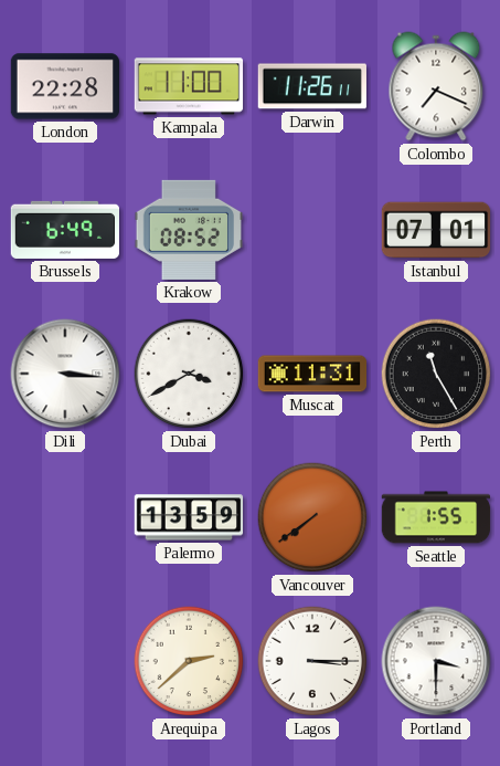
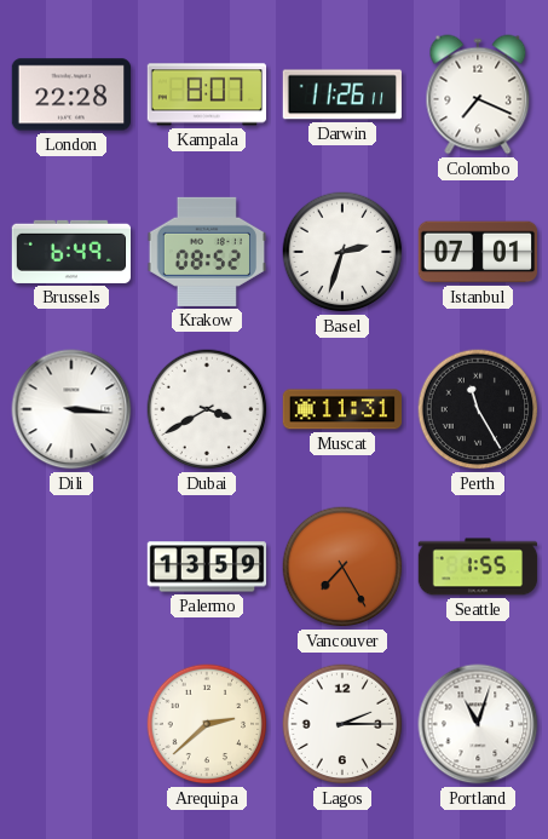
Kampala: 11:00 -> 8:07 (207, 94)
Basel: none -> 2:33 (342, 252)
Vancouver: 7:39 -> 7:25 (342, 567)
Lagos: 3:15 -> 2:15 (342, 724)
Portland: 3:30 -> 11:03 (478, 724)
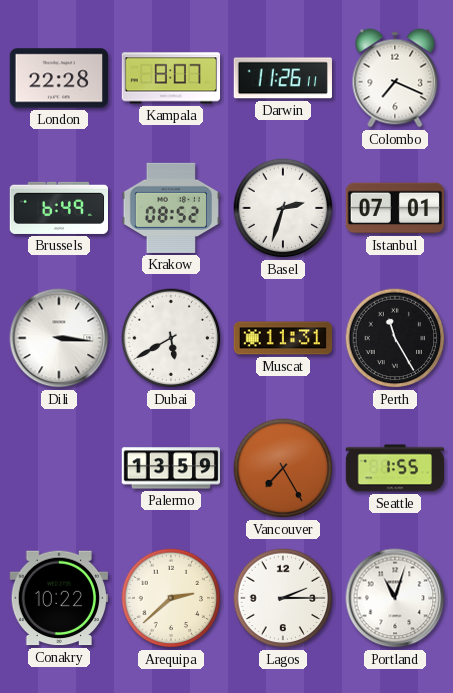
Dubai: 3:40 -> 5:40 (171, 338)
Conakry: none -> 10:22 (58, 598)
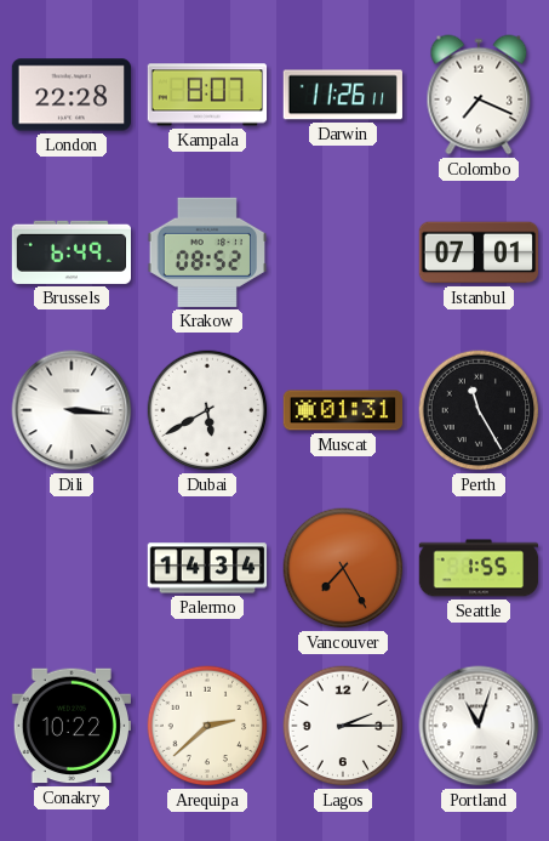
Basel: 2:33 -> none (283, 208)
Muscat: 11:31 -> 01:31 (343, 410)
Palermo: 13:59 -> 14:34 (207, 568)
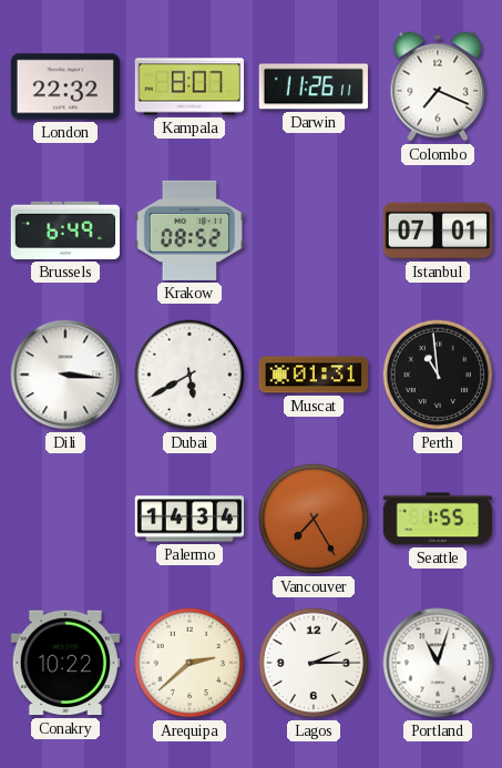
London: 22:28 -> 22:32 (64, 86)
Perth: 11:25 -> 10:59 (438, 375)
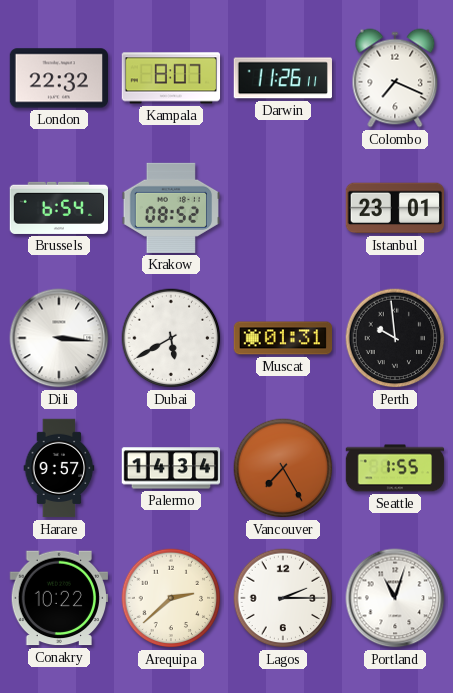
Brussels: 6:49 -> 6:54 (59, 208)
Istanbul: 07:01 -> 23:01 (395, 208)
Perth: 10:59 -> 9:59 (395, 338)
Harare: none -> 9:57 (59, 468)
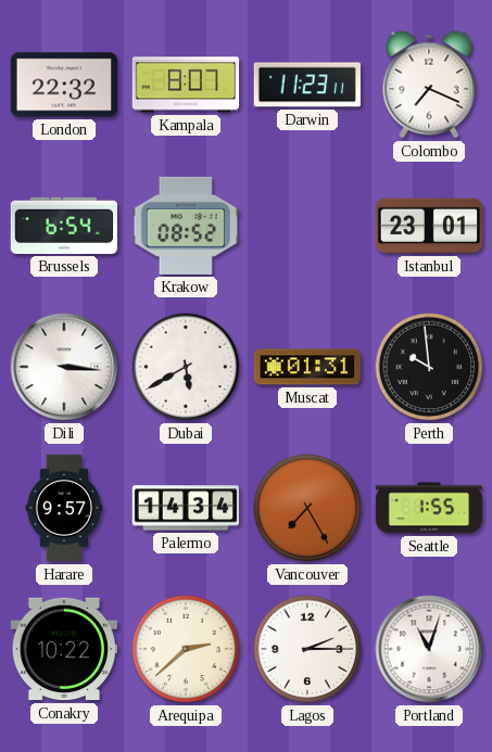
Darwin: 11:26 -> 11:23 (307, 85)
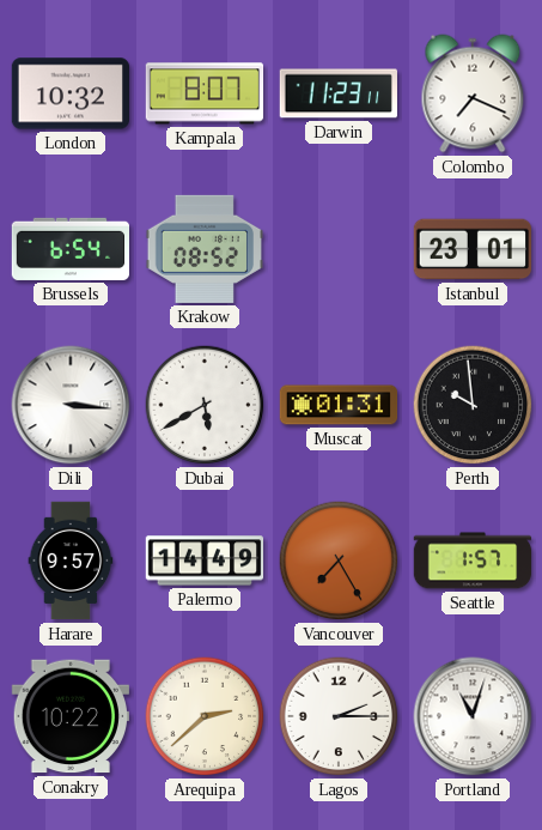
London: 22:32 -> 10:32 (69, 93)
Palermo: 14:34 -> 14:49 (205, 561)
Seattle: 1:55 -> 1:57 (473, 561)
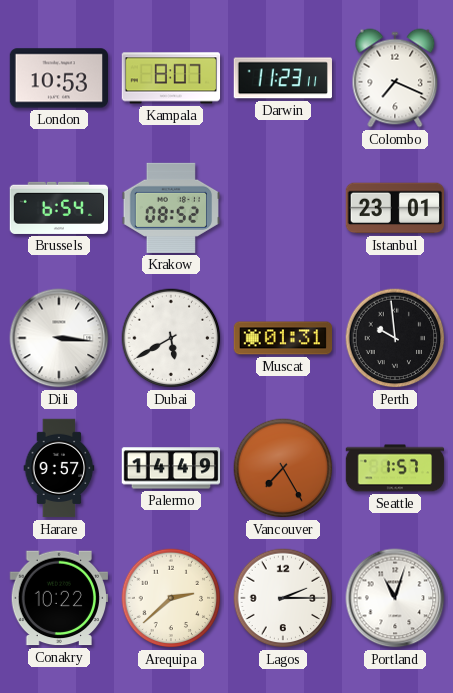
London: 10:32 -> 10:53 (58, 78)
